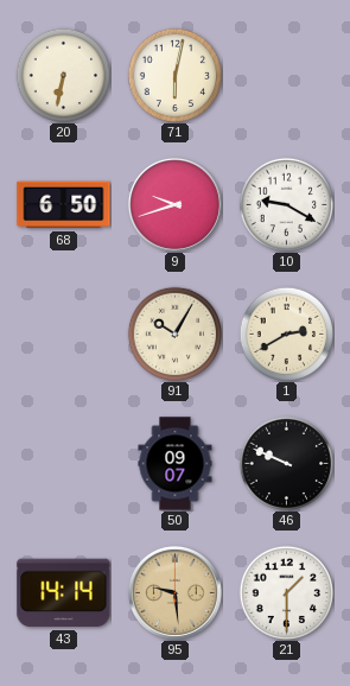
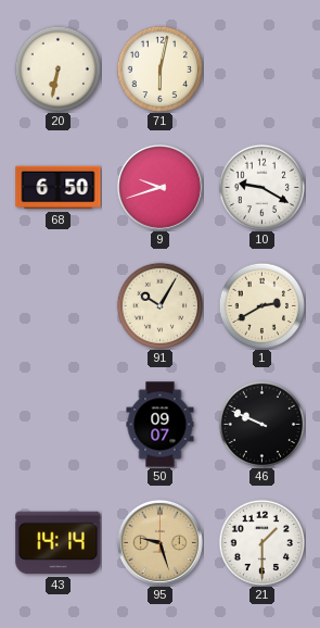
95: 9:29 -> 9:27 (159, 542)
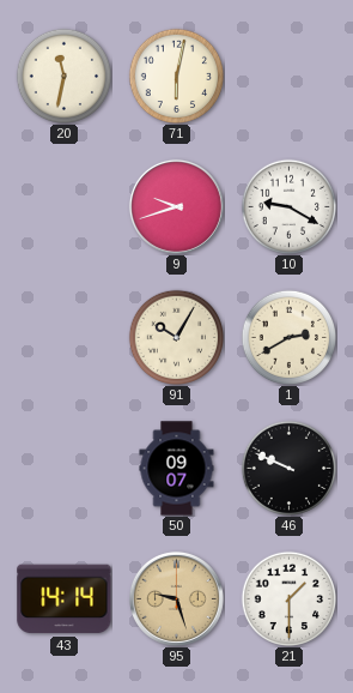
20: 6:32 -> 11:32 (63, 76)
68: 6:50 -> none (59, 188)
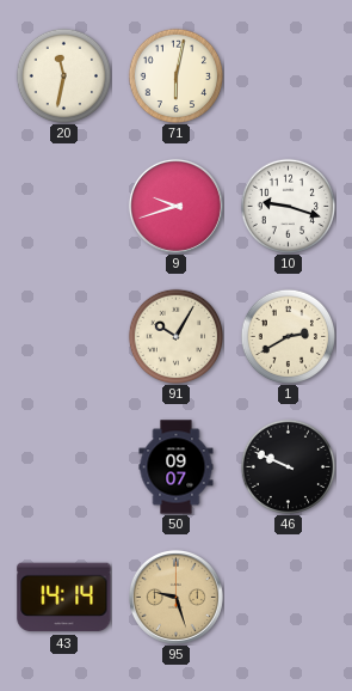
10: 9:20 -> 9:18 (288, 206)
21: 1:30 -> none (288, 598)
